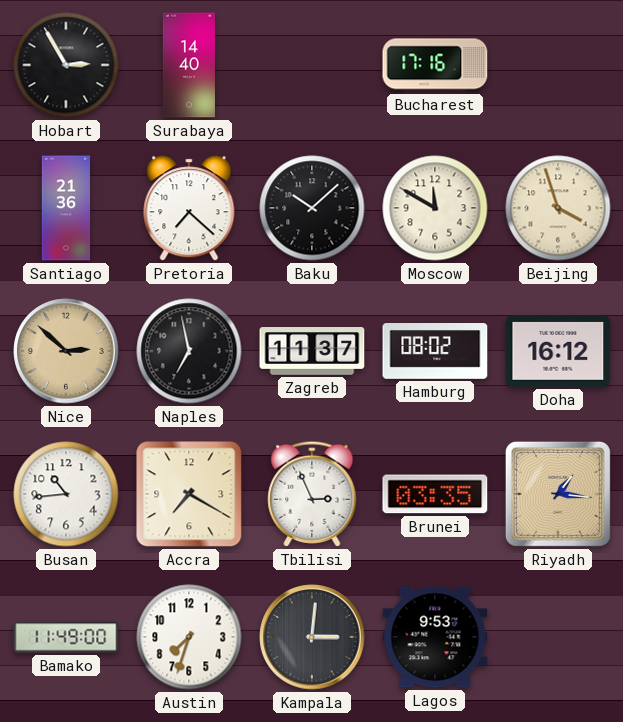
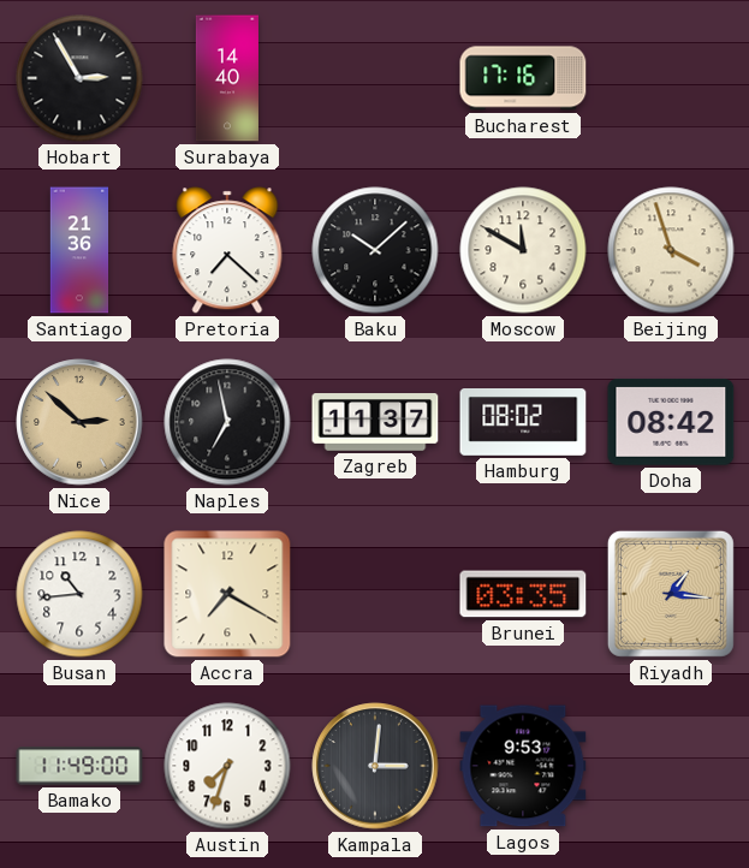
Doha: 16:12 -> 08:42 (671, 423)
Tbilisi: 2:56 -> none (312, 494)
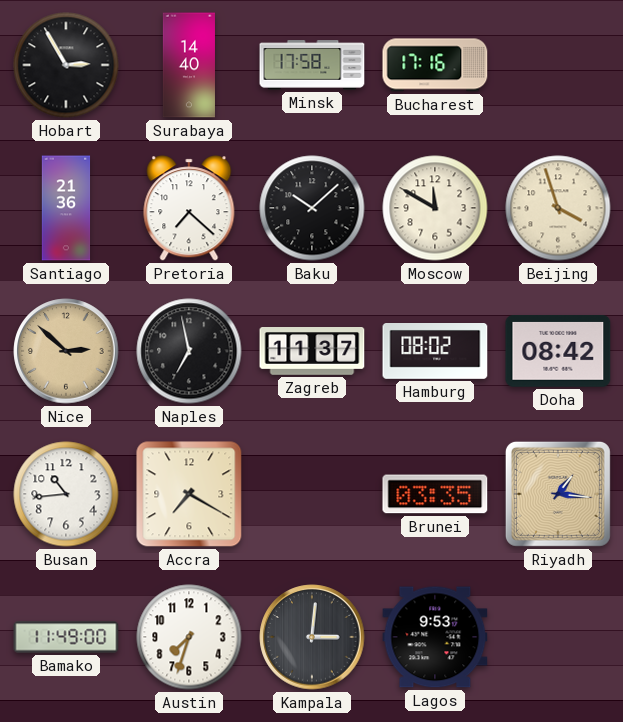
Minsk: none -> 17:58 (312, 65)
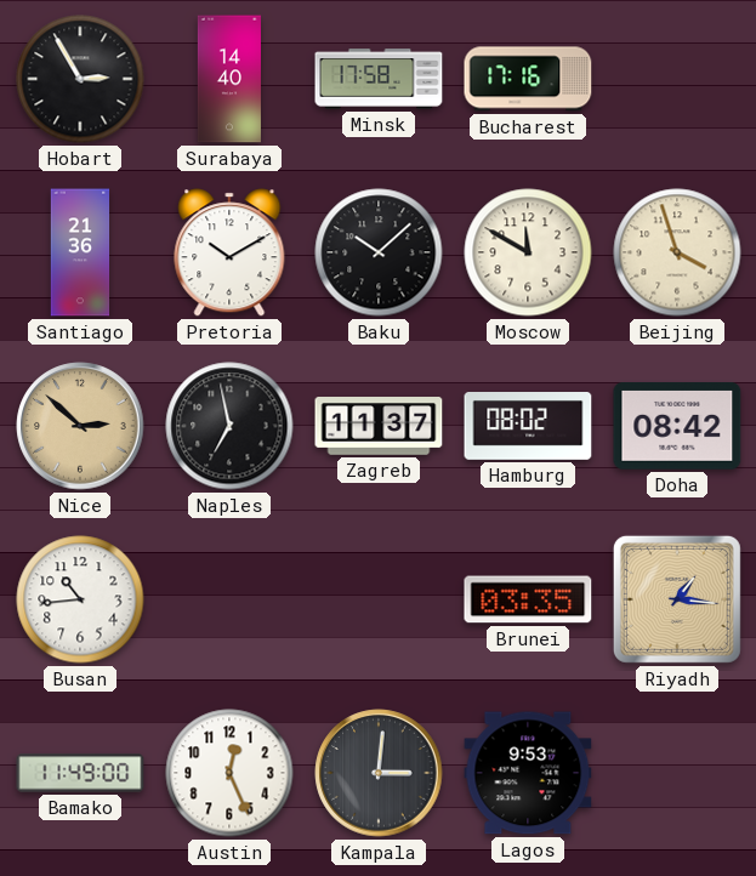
Pretoria: 7:22 -> 10:10 (229, 252)
Accra: 7:20 -> none (189, 494)
Austin: 7:33 -> 12:26 (229, 773)
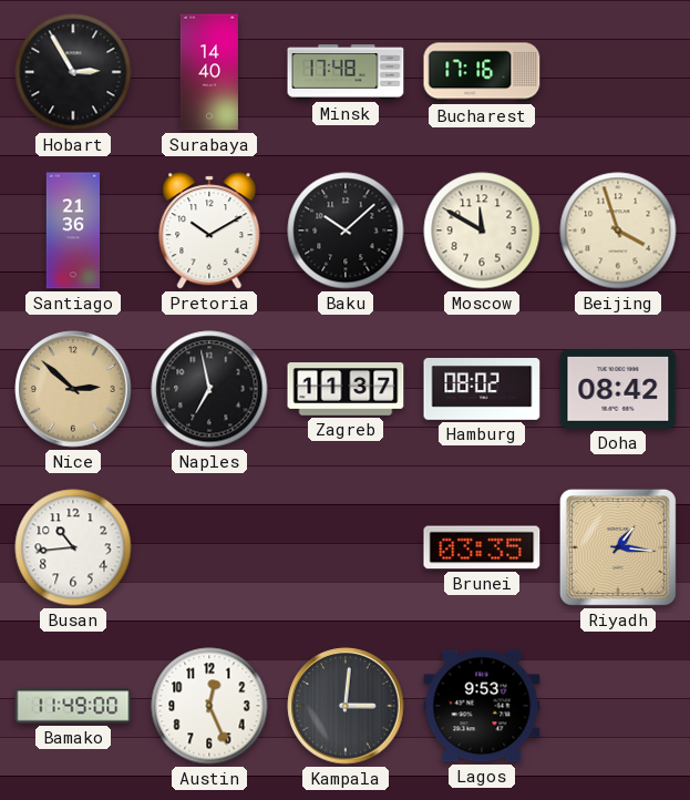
Minsk: 17:58 -> 17:48 (346, 72)
